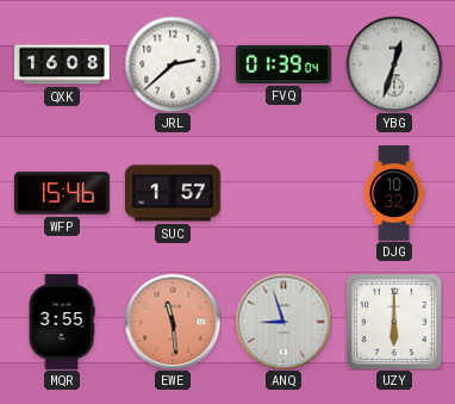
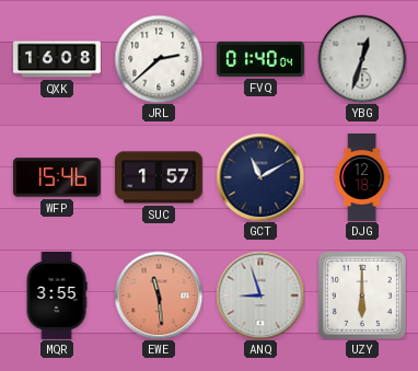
FVQ: 01:39 -> 01:40 (260, 59)
GCT: none -> 11:10 (260, 177)
DJG: 10:32 -> 12:18 (362, 178)
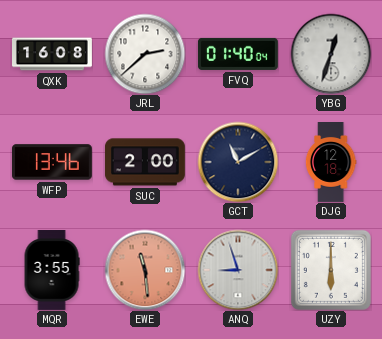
WFP: 15:46 -> 13:46 (52, 162)
SUC: 1:57 -> 2:00 (145, 162)
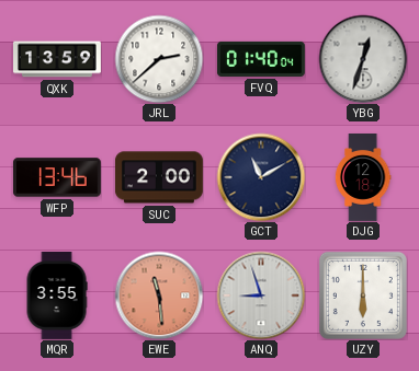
QXK: 16:08 -> 13:59 (58, 59)
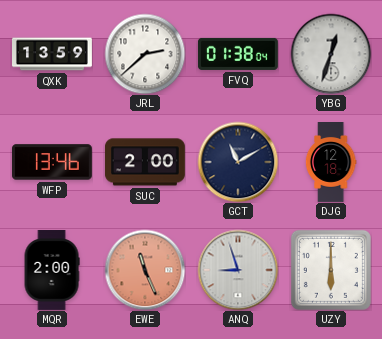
FVQ: 01:40 -> 01:38 (238, 54)
MQR: 3:55 -> 2:00 (52, 271)
EWE: 11:29 -> 11:26 (145, 270)
